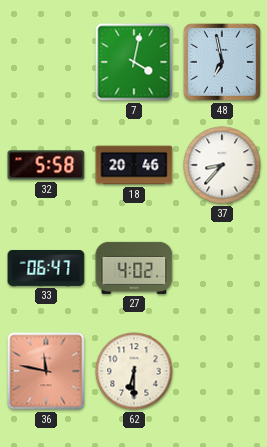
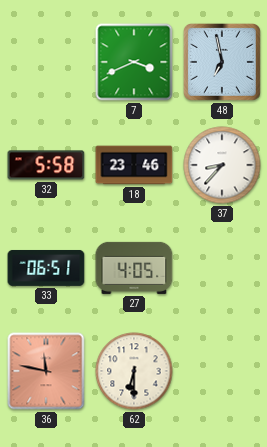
7: 4:02 -> 3:41 (134, 62)
18: 20:46 -> 23:46 (134, 165)
33: 06:47 -> 06:51 (46, 268)
27: 4:02 -> 4:05 (134, 268)
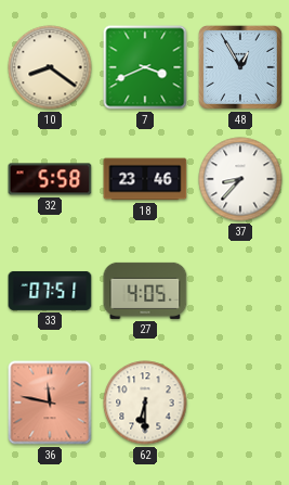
10: none -> 8:21 (50, 67)
48: 6:58 -> 12:55 (240, 67)
33: 06:51 -> 07:51 (50, 291)
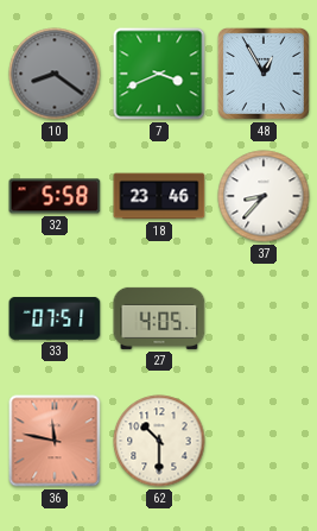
10 dial: cream -> grey (55, 74)
62: 6:30 -> 10:30 (159, 441)
